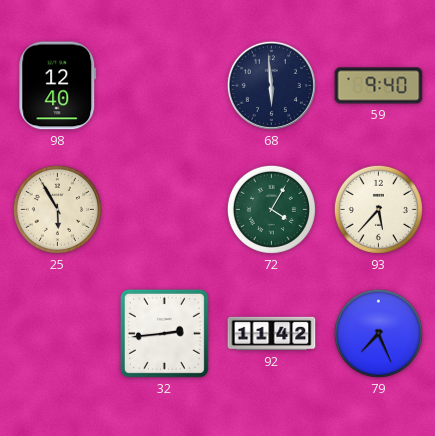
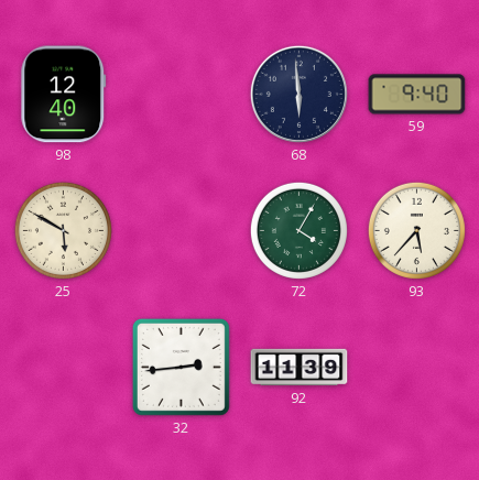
25: 5:55 -> 5:50 (63, 230)
92: 11:42 -> 11:39 (300, 368)
79: 7:26 -> none (378, 333)
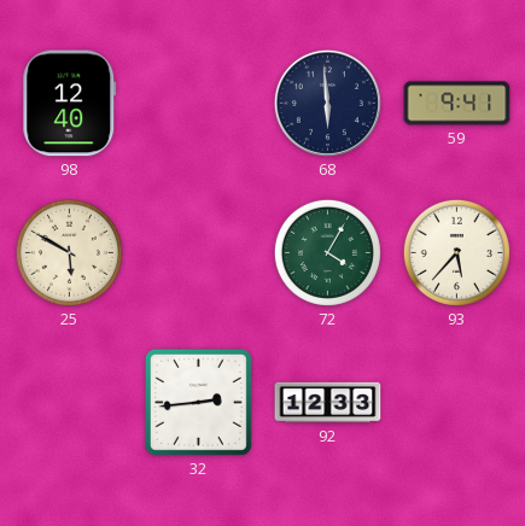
59: 9:40 -> 9:41 (457, 104)
92: 11:39 -> 12:33 (328, 403)
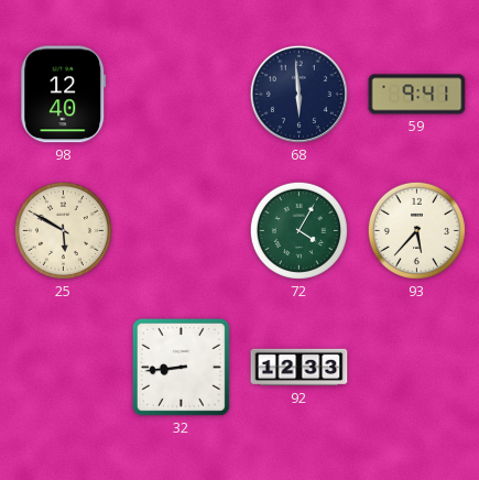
32: 2:44 -> 8:44 (181, 367)
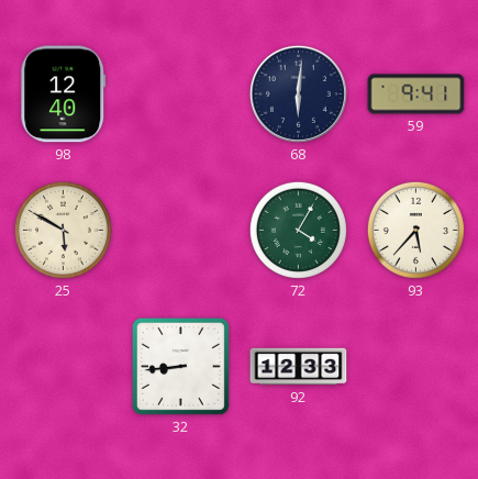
68: 5:59 -> 6:01 (298, 93)
